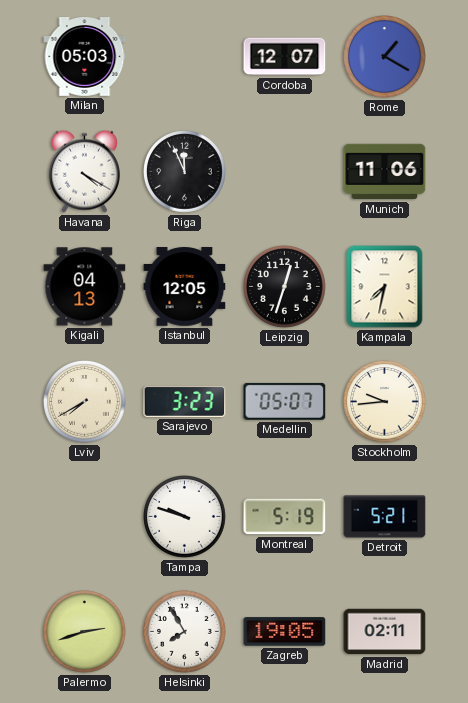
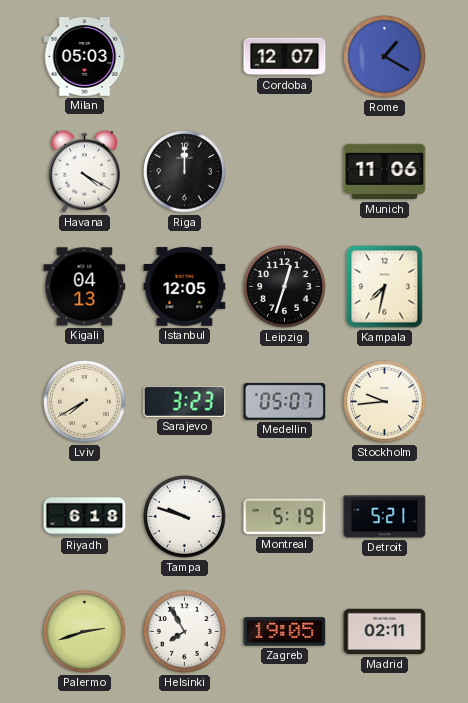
Riga: 11:56 -> 12:00 (185, 172)
Riyadh: none -> 6:18 (85, 517)
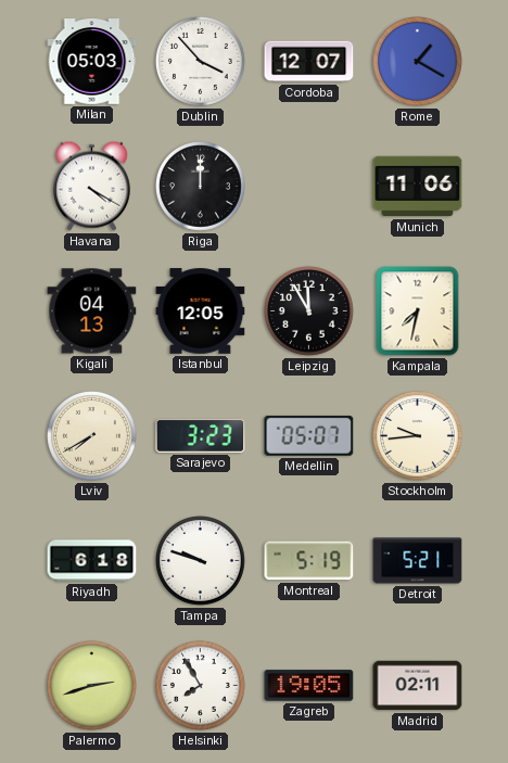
Dublin: none -> 3:53 (201, 62)
Leipzig: 12:33 -> 11:55 (309, 311)
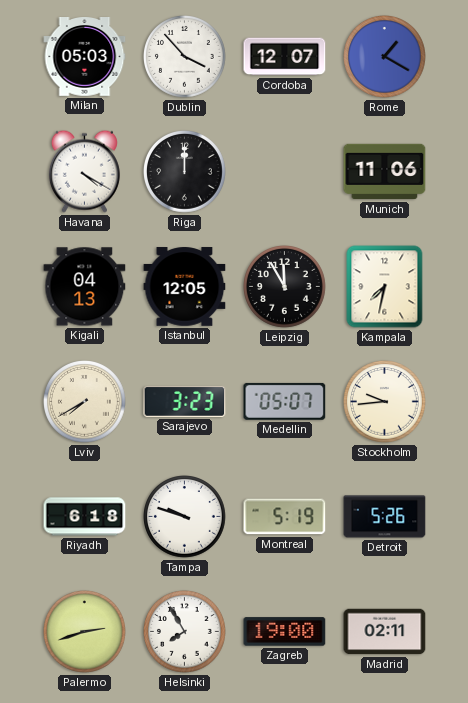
Detroit: 5:21 -> 5:26 (385, 517)
Zagreb: 19:05 -> 19:00 (285, 632)
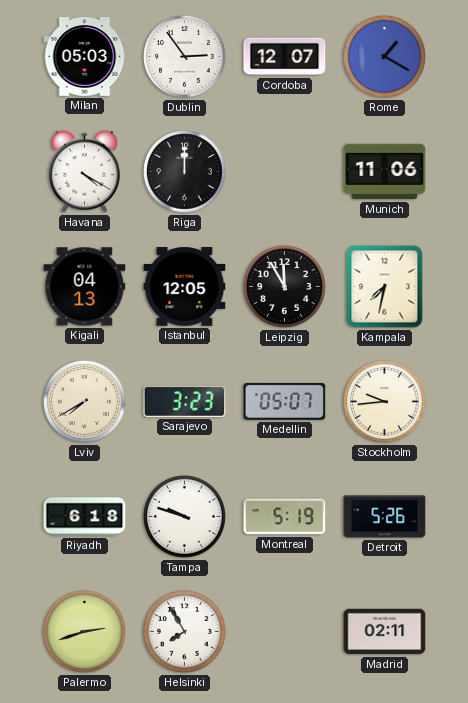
Dublin: 3:53 -> 2:54 (185, 57)
Zagreb: 19:00 -> none (285, 632)
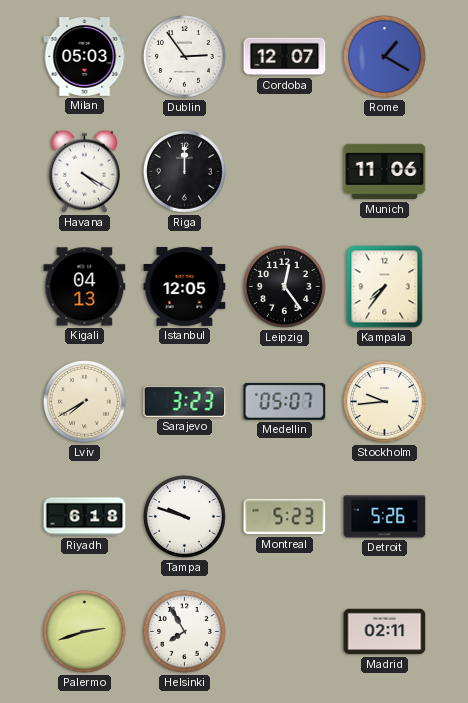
Leipzig: 11:55 -> 12:24 (285, 287)
Kampala: 7:32 -> 7:36 (385, 287)
Montreal: 5:19 -> 5:23 (285, 517)
